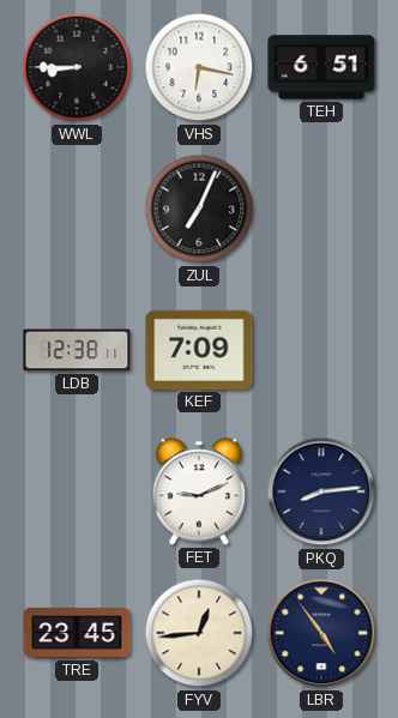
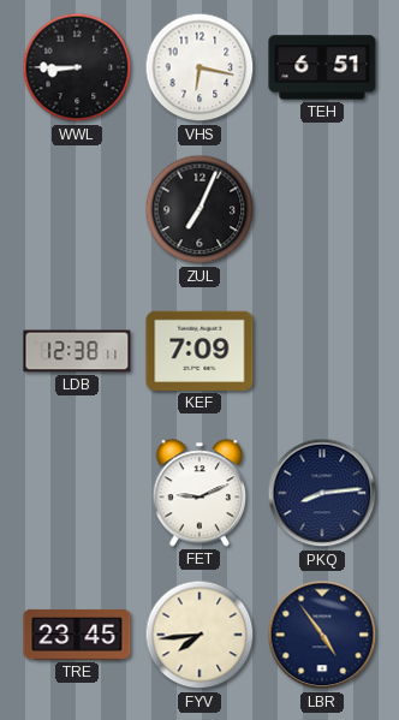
FYV: 12:44 -> 7:44 (199, 635)
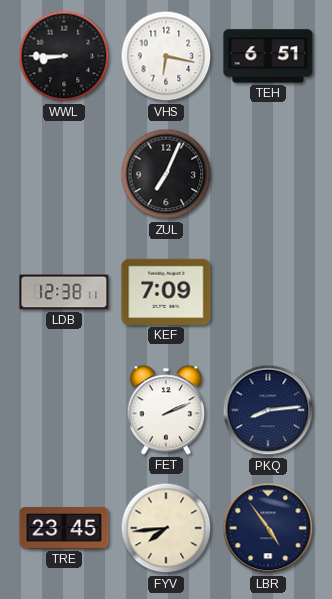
FET: 9:11 -> 2:11 (166, 410)
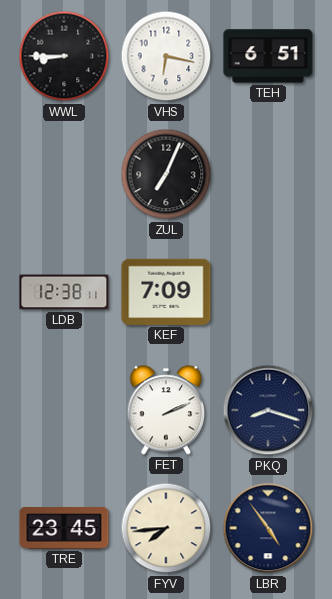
PKQ: 8:14 -> 8:18 (268, 410)
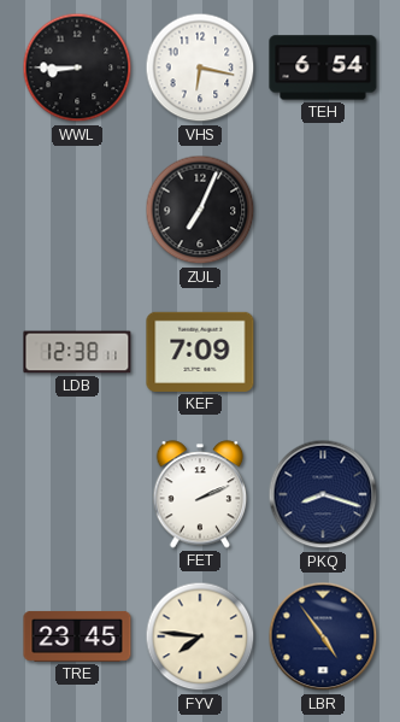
TEH: 6:51 -> 6:54 (323, 67)
FYV: 7:44 -> 7:46 (200, 636)
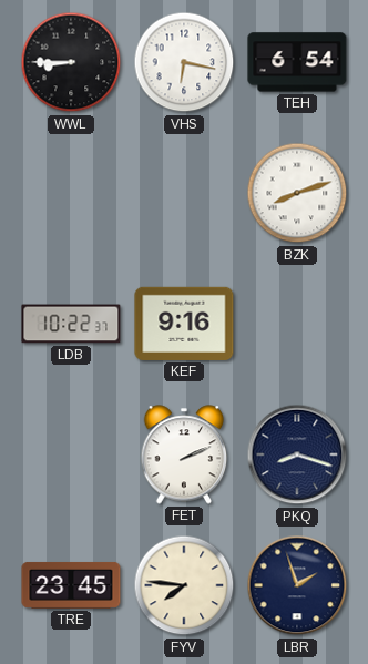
ZUL: 7:04 -> none (200, 210)
BZK: none -> 8:12 (297, 193)
LDB: 12:38 -> 10:22 (71, 324)
KEF: 7:09 -> 9:16 (184, 324)
LBR: 4:54 -> 1:57 (297, 585)
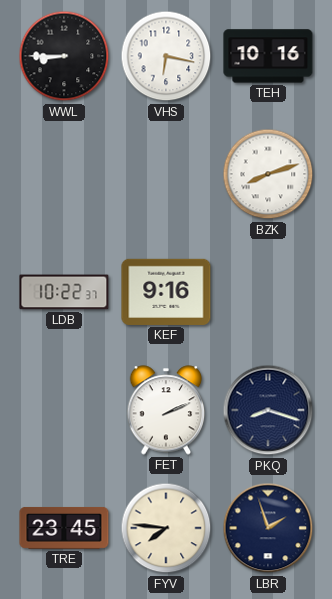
TEH: 6:54 -> 10:16 (268, 56)
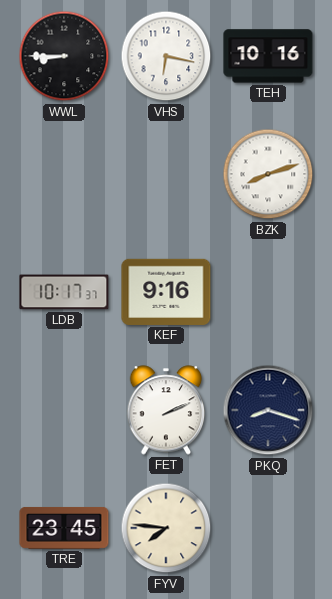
LDB: 10:22 -> 10:17 (64, 292)
LBR: 1:57 -> none (268, 528)
